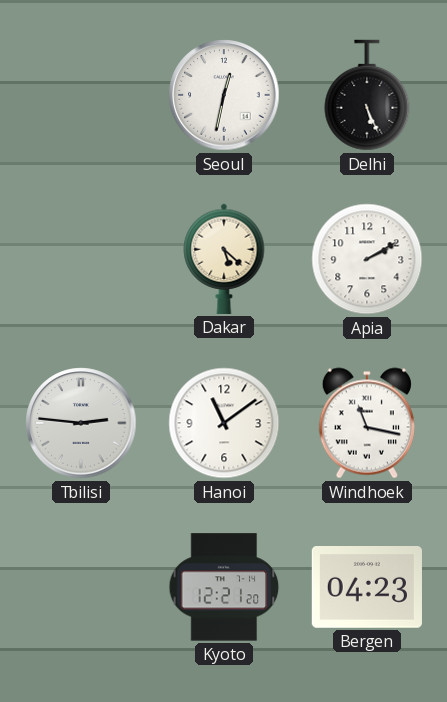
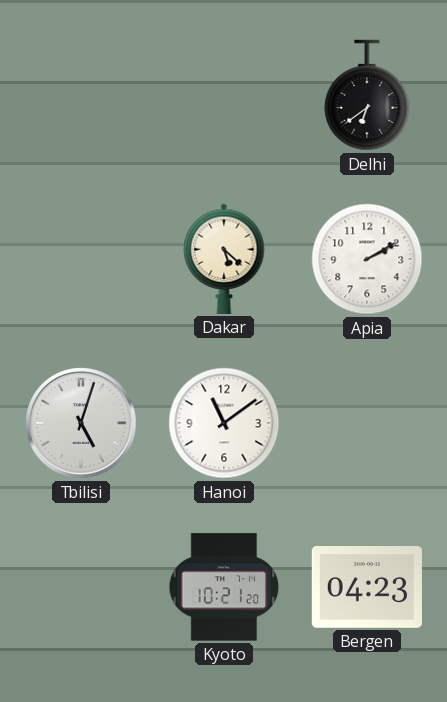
Seoul: 12:32 -> none (224, 95)
Delhi: 5:26 -> 6:39 (367, 95)
Tbilisi: 2:46 -> 5:03 (81, 423)
Windhoek: 11:17 -> none (367, 423)
Kyoto: 12:21 -> 10:21 (224, 587)
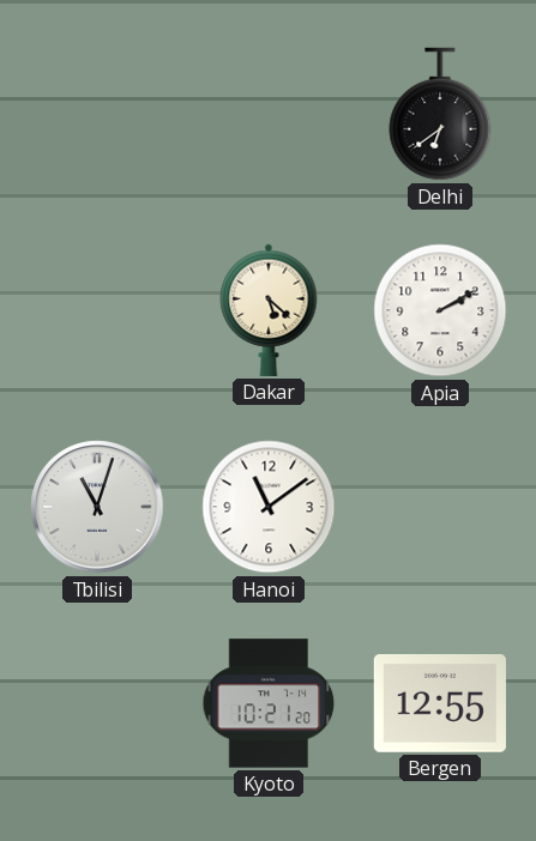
Tbilisi: 5:03 -> 11:03 (97, 507)
Bergen: 04:23 -> 12:55 (440, 704)
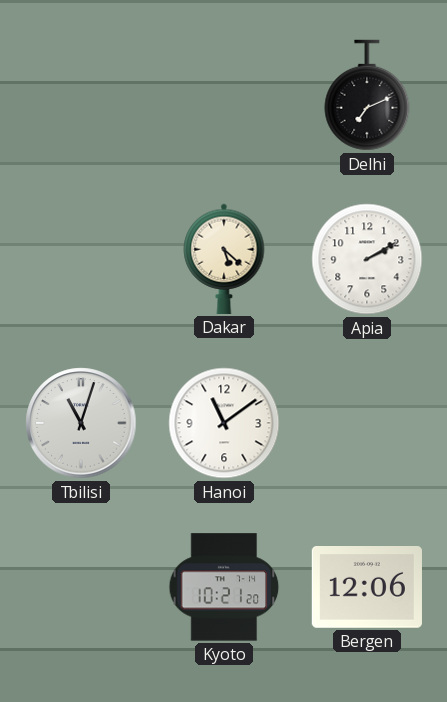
Delhi: 6:39 -> 7:11 (367, 95)
Bergen: 12:55 -> 12:06 (367, 588)
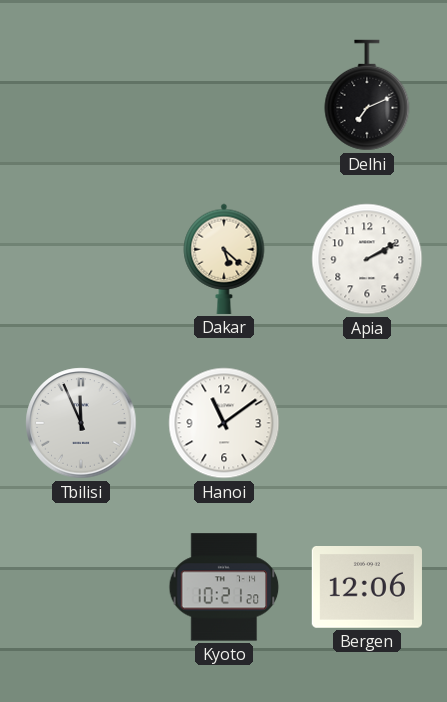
Tbilisi: 11:03 -> 11:56 (81, 423)
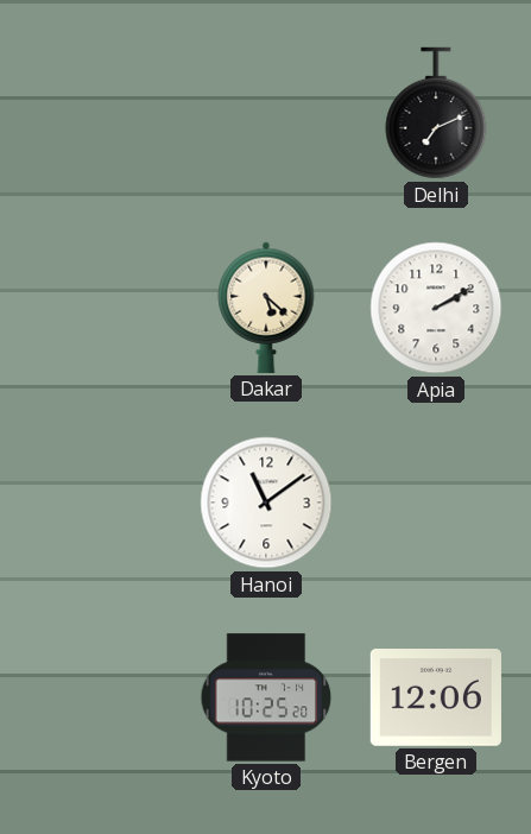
Tbilisi: 11:56 -> none (81, 423)
Kyoto: 10:21 -> 10:25 (266, 697)
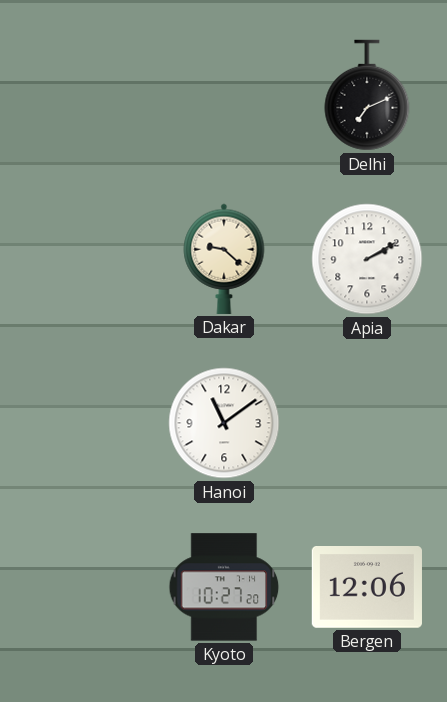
Dakar: 5:22 -> 9:22 (224, 259)
Kyoto: 10:25 -> 10:27 (224, 587)
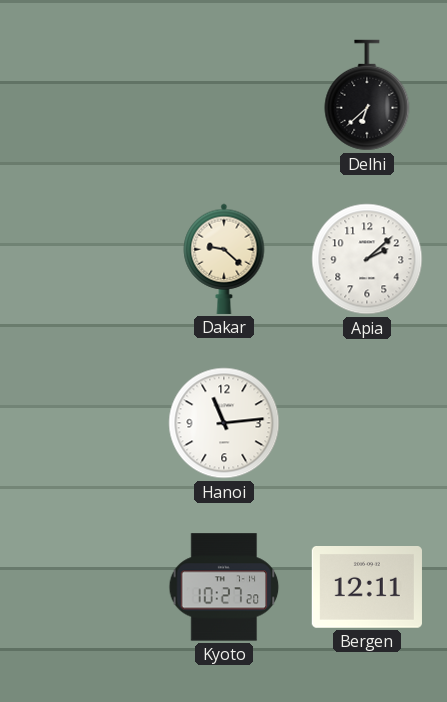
Delhi: 7:11 -> 6:38 (367, 95)
Apia: 2:10 -> 2:08 (367, 259)
Hanoi: 11:09 -> 11:14 (224, 423)
Bergen: 12:06 -> 12:11 (367, 588)
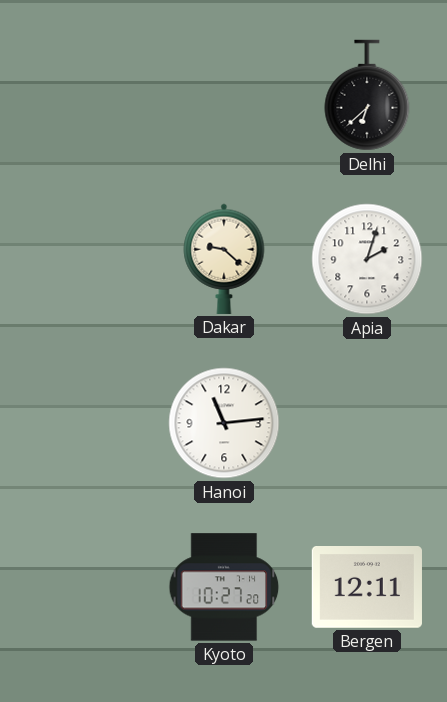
Apia: 2:08 -> 2:03 (367, 259)
